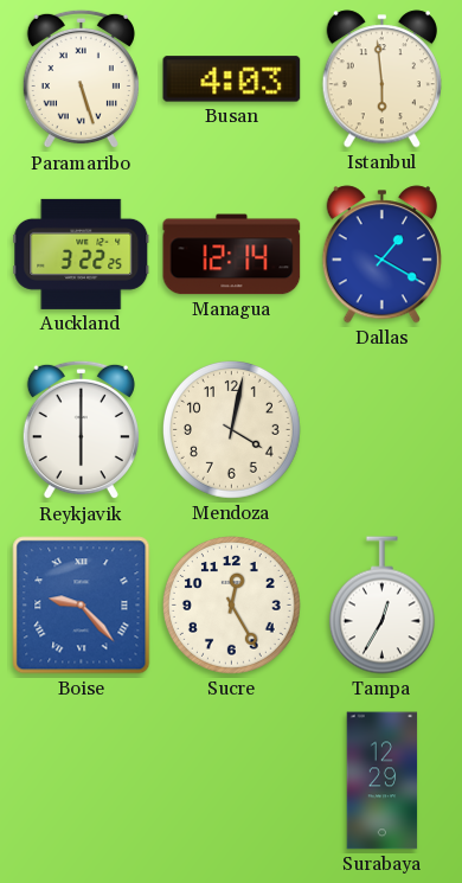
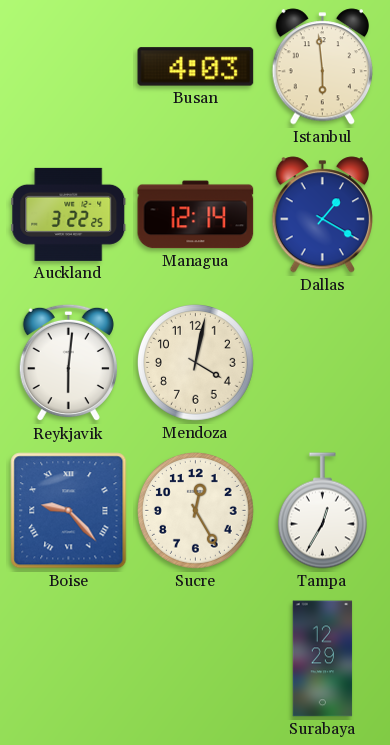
Paramaribo: 5:27 -> none (81, 79)
Reykjavik: 6:00 -> 6:01 (68, 363)
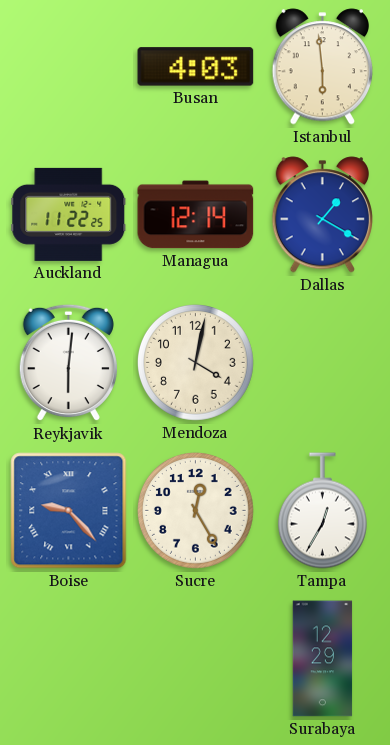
Auckland: 3:22 -> 11:22 (69, 214)
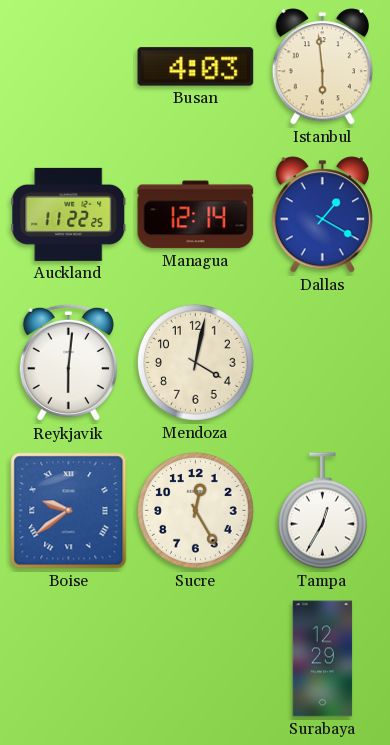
Boise: 9:23 -> 9:39 (69, 511)
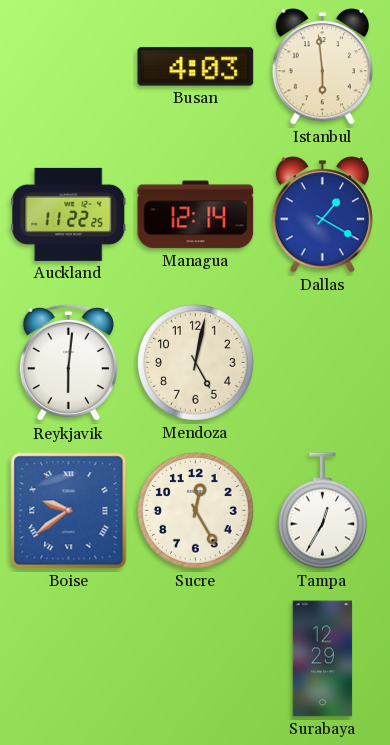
Mendoza: 4:02 -> 5:02 (195, 362)
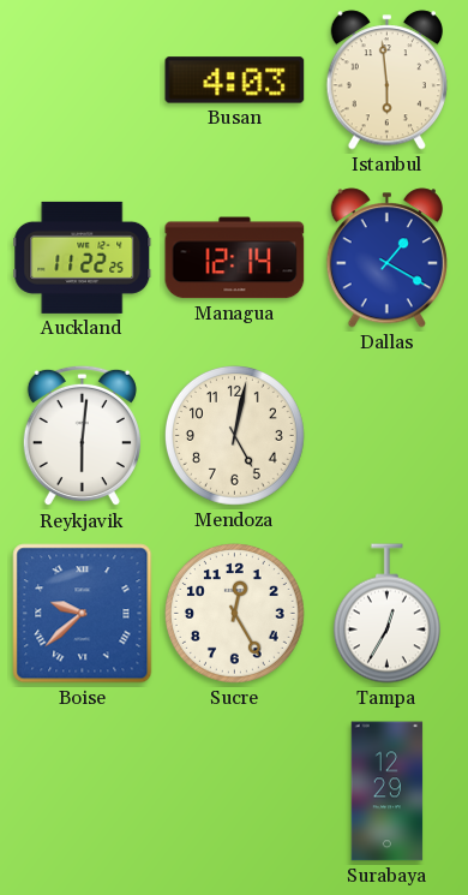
Boise: 9:39 -> 9:38 (83, 614)
